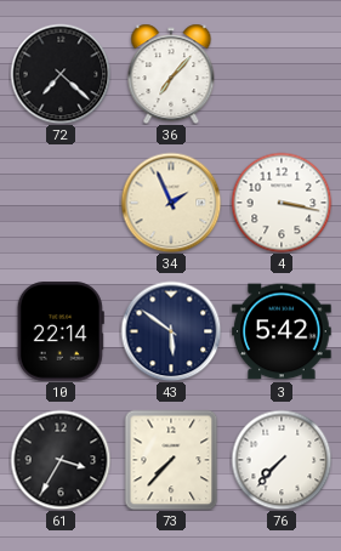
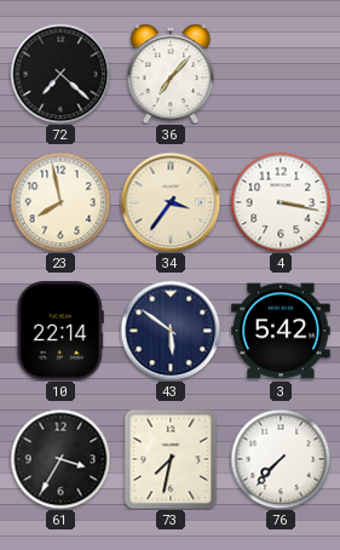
23: none -> 7:58 (60, 202)
34: 1:56 -> 3:36 (171, 202)
73: 7:37 -> 7:32 (171, 459)
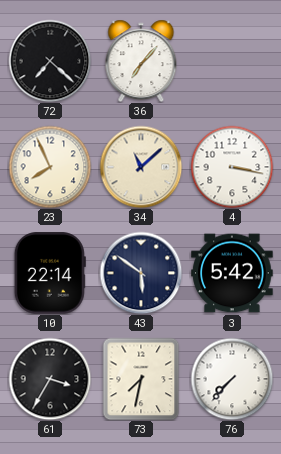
23: 7:58 -> 7:56 (50, 167)
34: 3:36 -> 11:08 (141, 167)
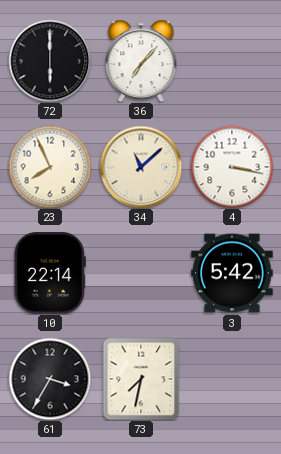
72: 7:22 -> 6:00 (50, 61)
43: 5:51 -> none (141, 273)
76: 7:37 -> none (232, 379)
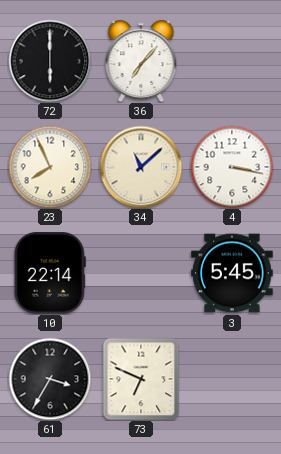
3: 5:42 -> 5:45 (232, 273)
73: 7:32 -> 6:49 (141, 379)
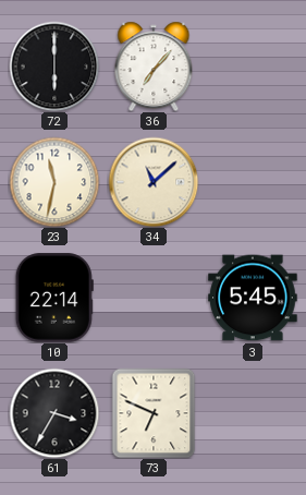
23: 7:56 -> 11:32 (54, 182)
4: 3:17 -> none (232, 167)
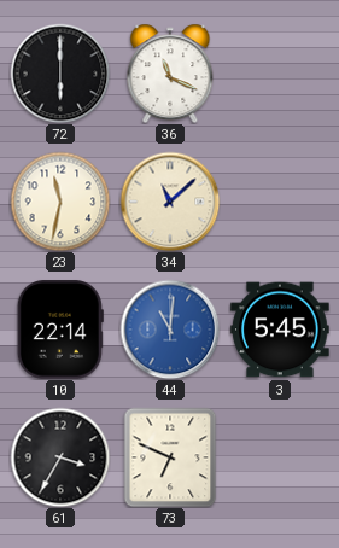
36: 7:07 -> 11:19 (170, 74)
44: none -> 11:01 (170, 330)
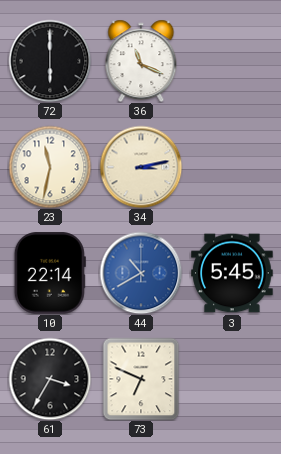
34: 11:08 -> 3:13 (141, 167)
44: 11:01 -> 10:40 (141, 273)
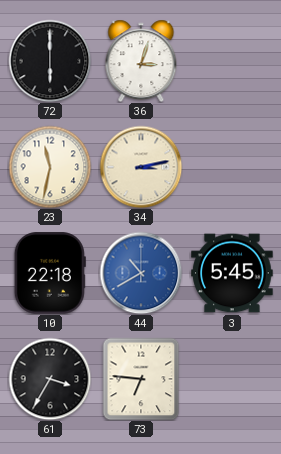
36: 11:19 -> 3:03 (141, 61)
10: 22:14 -> 22:18 (50, 273)
73: 6:49 -> 6:46 (141, 379)
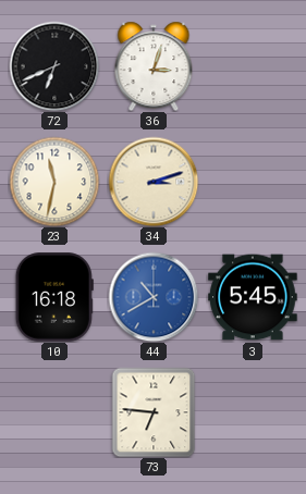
72: 6:00 -> 6:41 (54, 66)
34: 3:13 -> 3:12 (154, 182)
10: 22:18 -> 16:18 (54, 297)
61: 3:35 -> none (50, 379)
